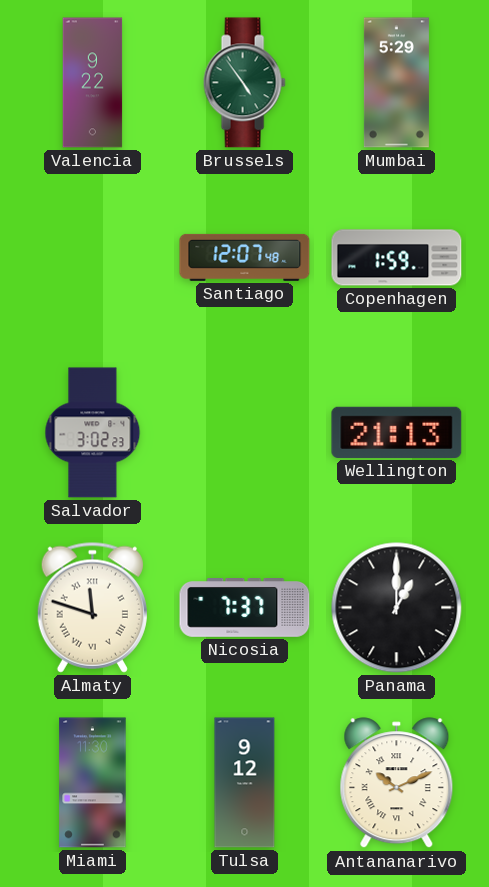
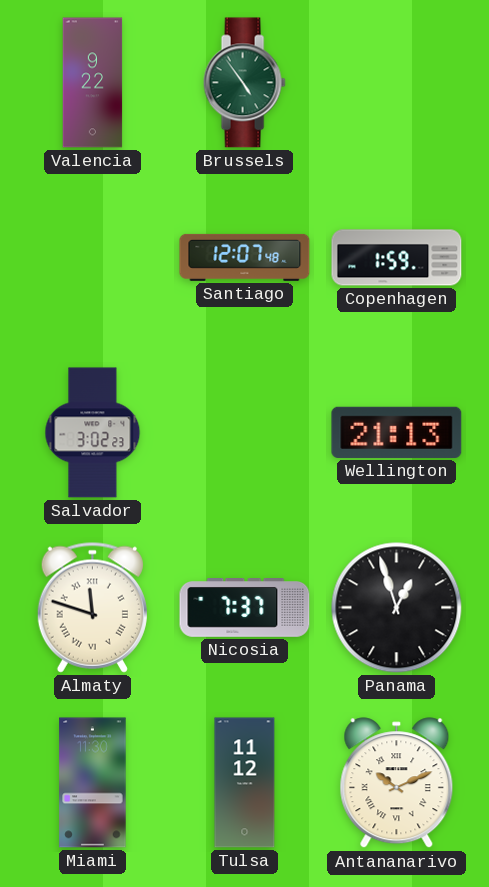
Mumbai: 5:29 -> none (396, 83)
Panama: 1:00 -> 12:57 (397, 608)
Tulsa: 9:12 -> 11:12 (245, 783)
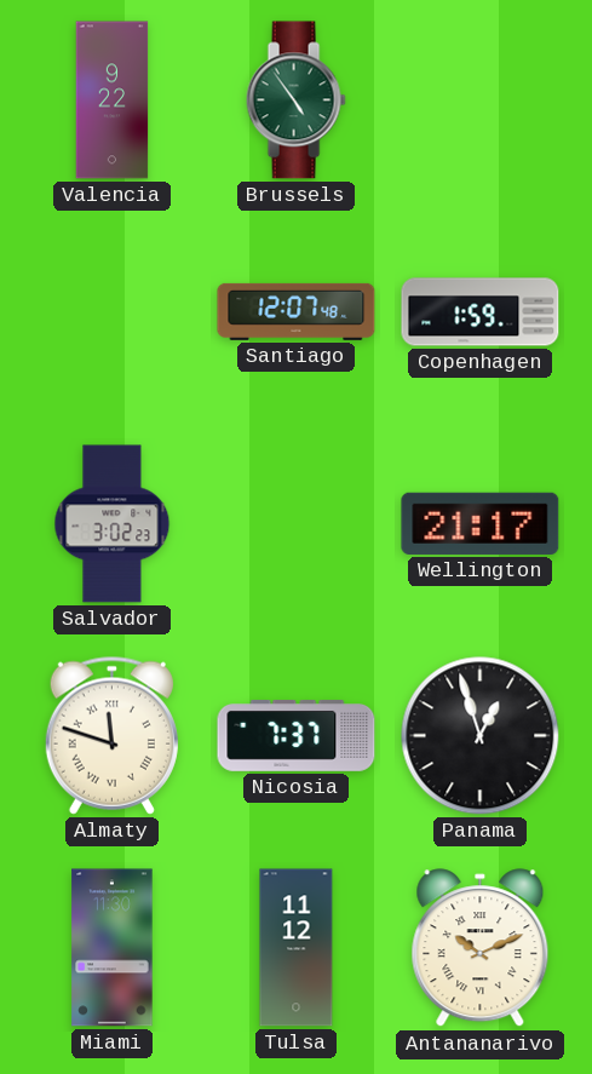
Wellington: 21:13 -> 21:17 (481, 523)
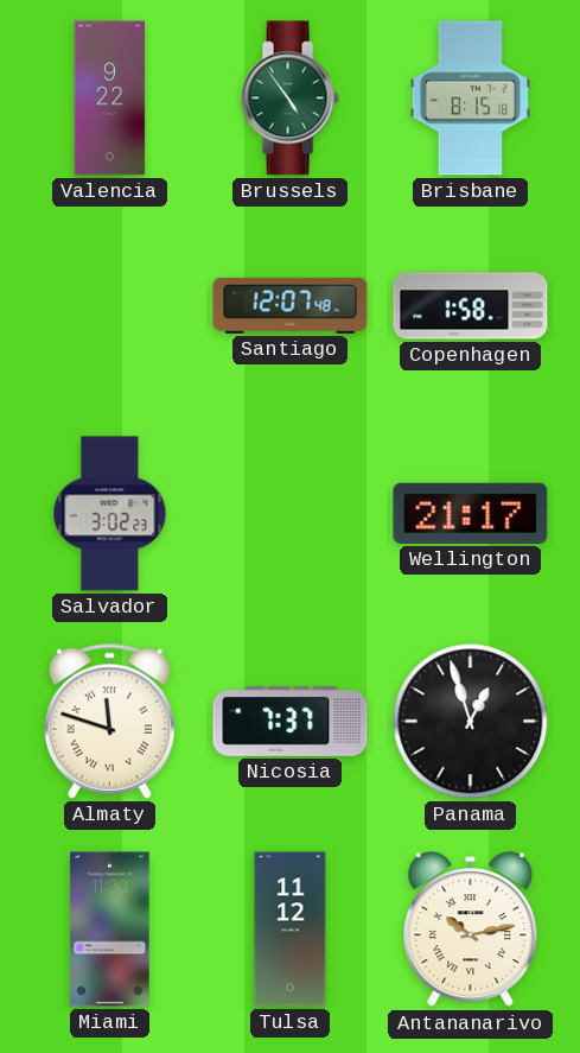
Brisbane: none -> 8:15 (470, 99)
Copenhagen: 1:59 -> 1:58 (471, 306)
Antananarivo: 10:11 -> 10:13 (471, 930)
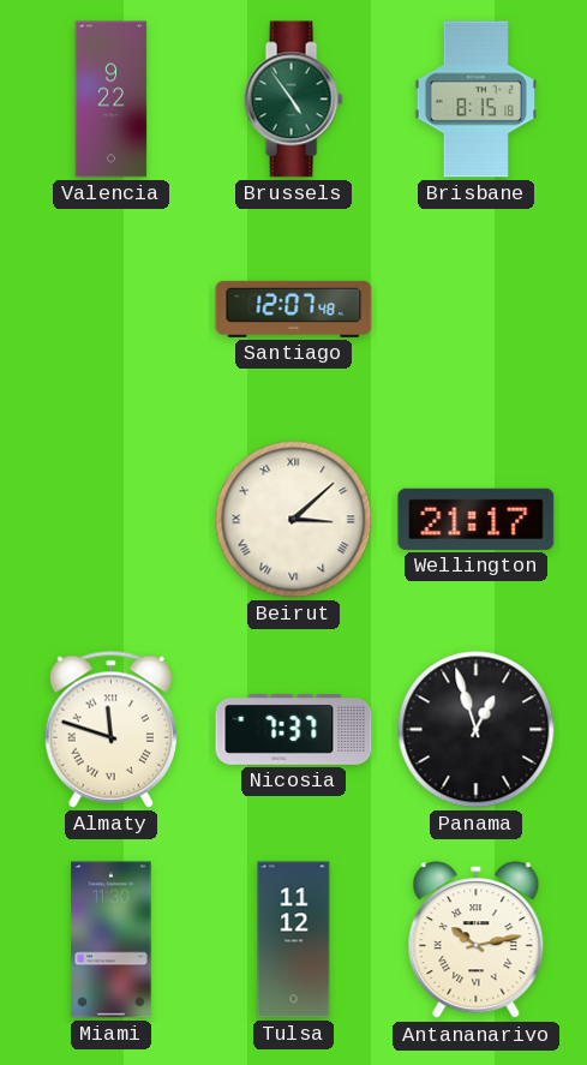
Copenhagen: 1:58 -> none (471, 306)
Salvador: 3:02 -> none (110, 514)
Beirut: none -> 3:08 (294, 520)
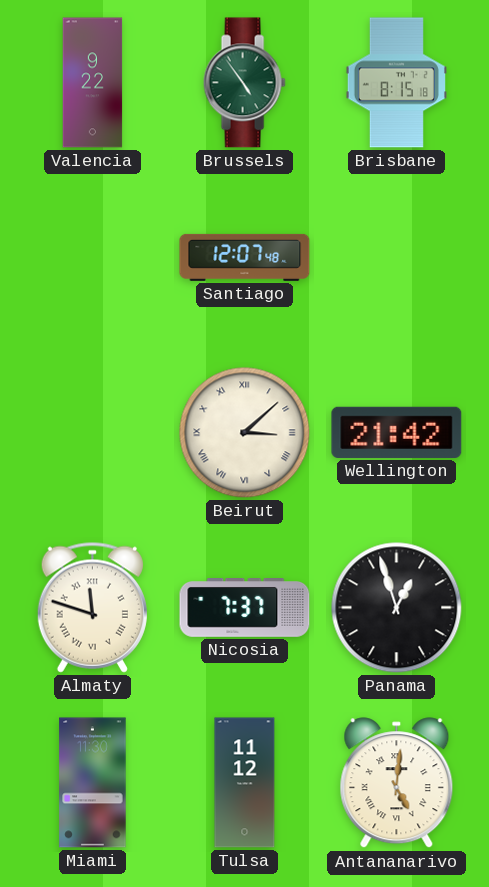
Wellington: 21:17 -> 21:42 (397, 432)
Antananarivo: 10:13 -> 5:01 (397, 783)
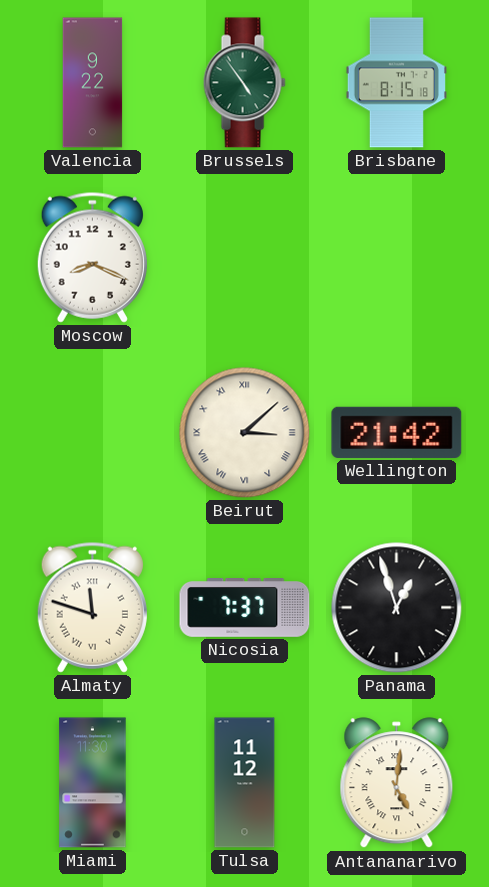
Moscow: none -> 8:19 (92, 257)
Santiago: 12:07 -> none (245, 257)
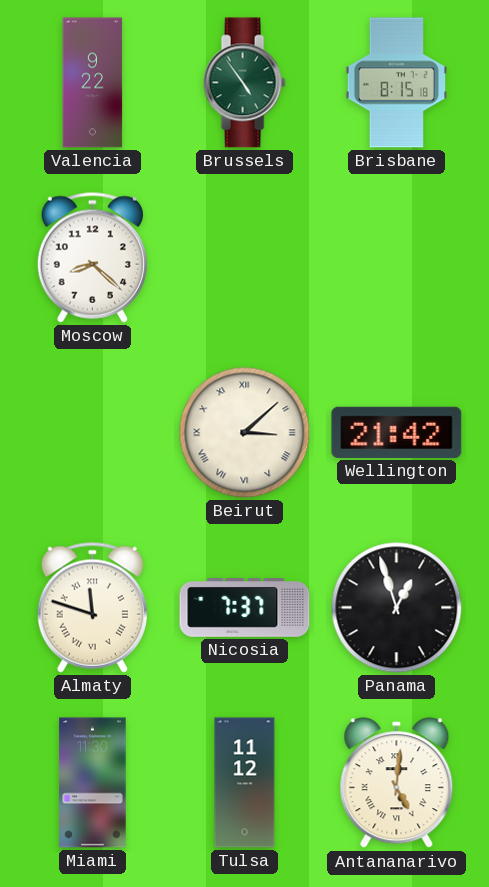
Moscow: 8:19 -> 8:22 (92, 257)
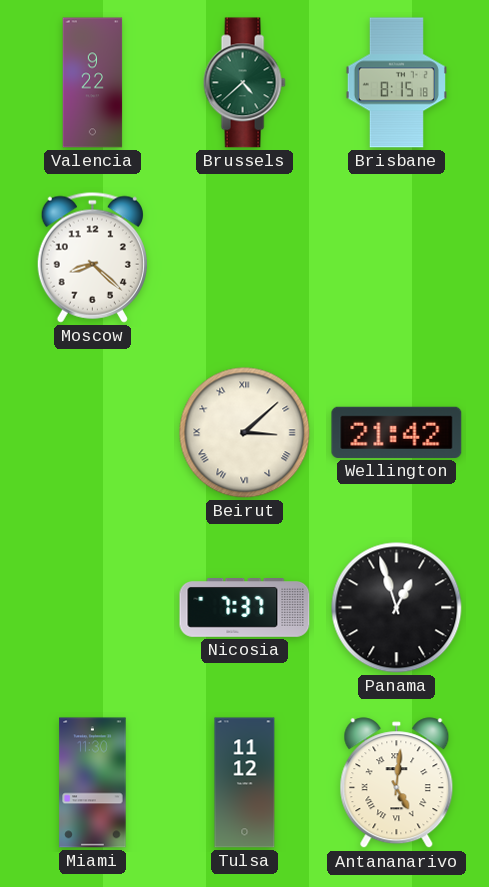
Brussels: 4:54 -> 4:38 (244, 83)
Almaty: 11:48 -> none (92, 607)
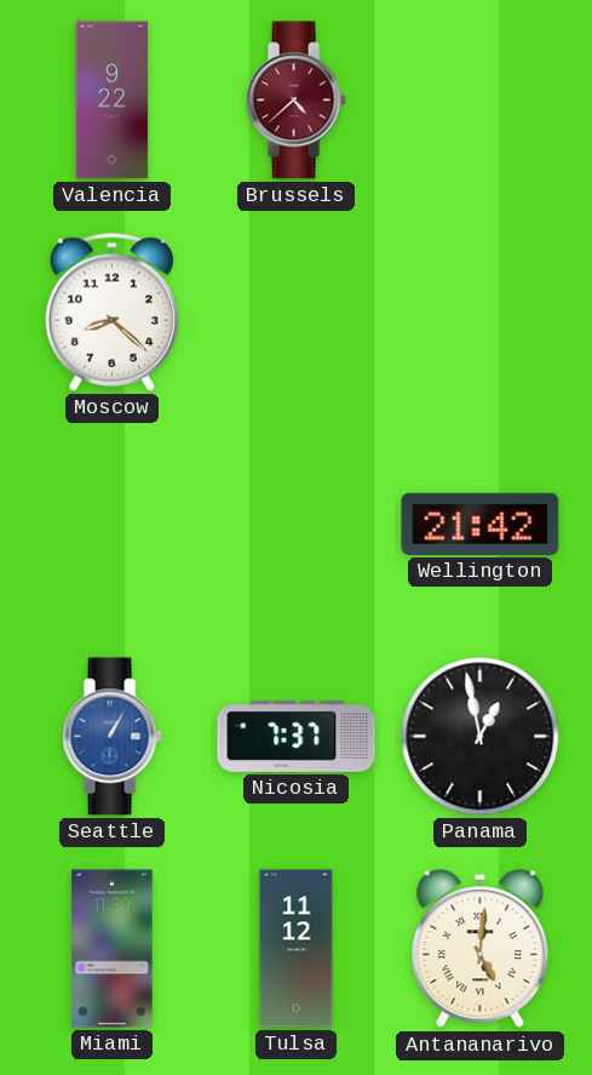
Brussels dial: green -> burgundy (295, 101)
Brisbane: 8:15 -> none (396, 83)
Beirut: 3:08 -> none (245, 433)
Seattle: none -> 1:05 (111, 737)
Panama: 12:57 -> 12:58 (481, 737)
